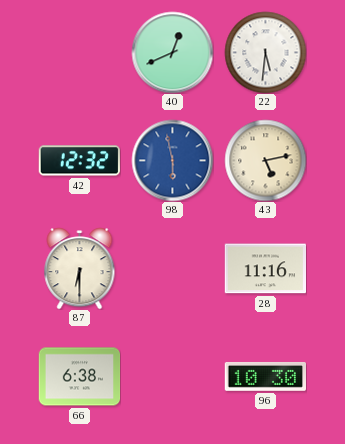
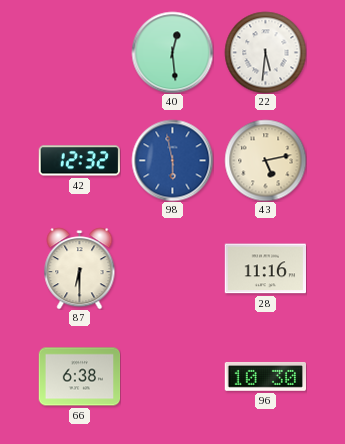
40: 12:41 -> 12:29 (172, 52)
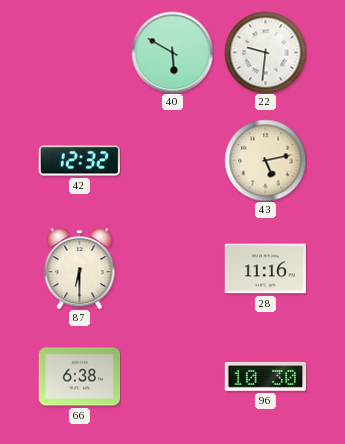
40: 12:29 -> 5:50 (172, 52)
22: 5:31 -> 9:31 (265, 52)
98: 5:58 -> none (172, 160)
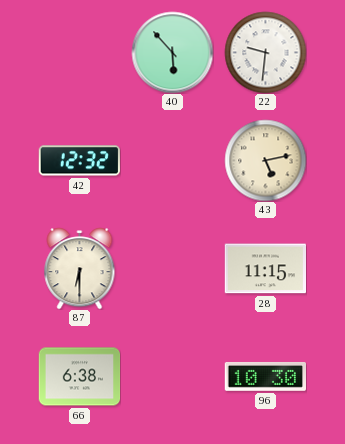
40: 5:50 -> 5:53 (172, 52)
28: 11:16 -> 11:15 (265, 269)
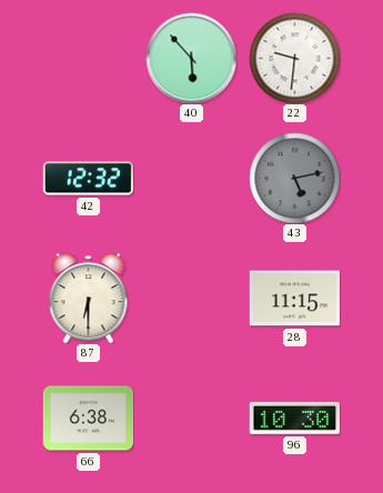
43 dial: cream -> grey (294, 178)
